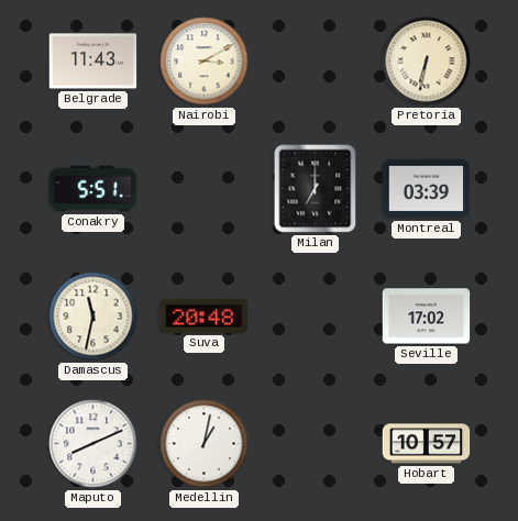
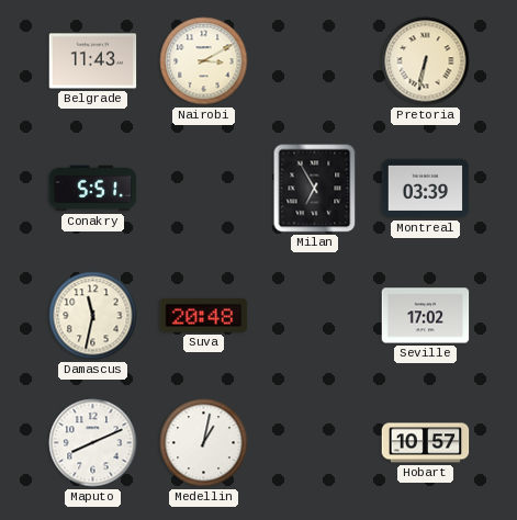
Milan: 7:00 -> 6:55 (315, 189)
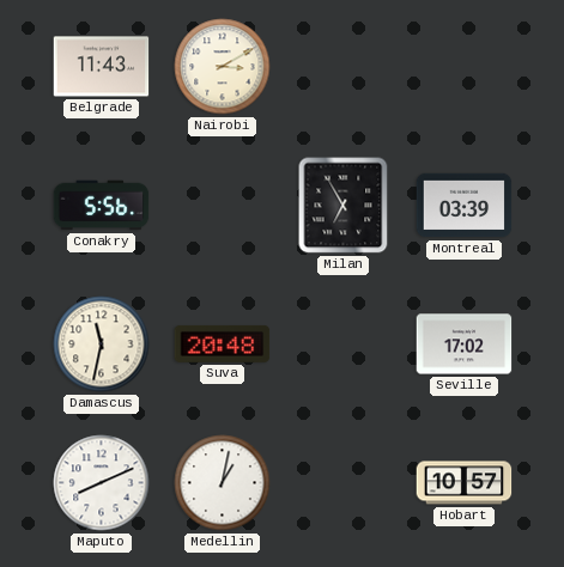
Pretoria: 6:32 -> none (426, 61)
Conakry: 5:51 -> 5:56 (102, 206)
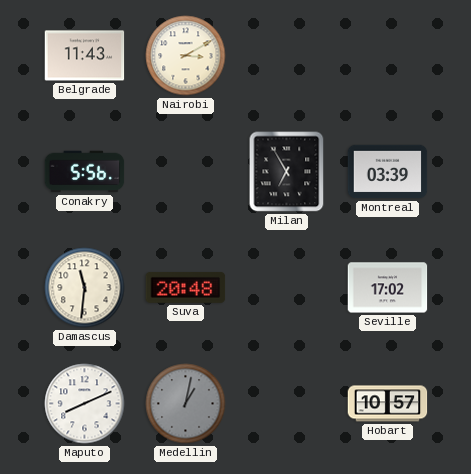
Damascus: 11:32 -> 11:31 (85, 288)
Medellin dial: white -> grey (186, 404)
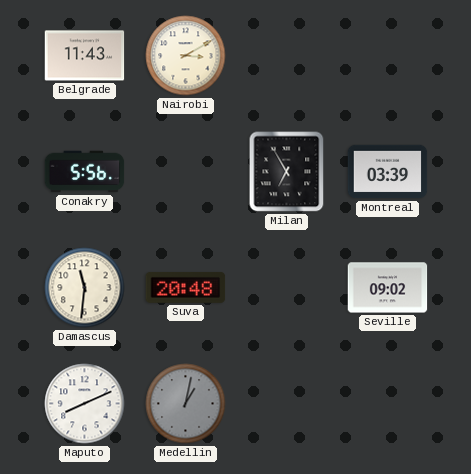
Seville: 17:02 -> 09:02 (388, 288)
Hobart: 10:57 -> none (388, 404)
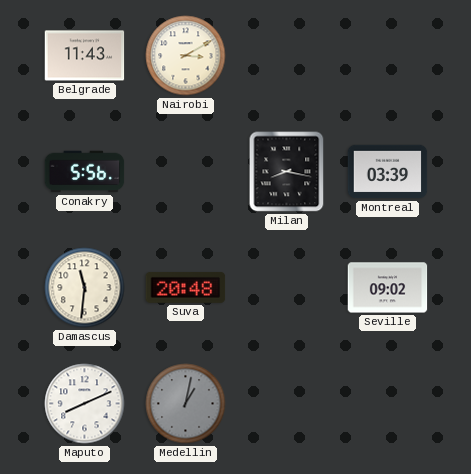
Milan: 6:55 -> 8:17 (287, 172)
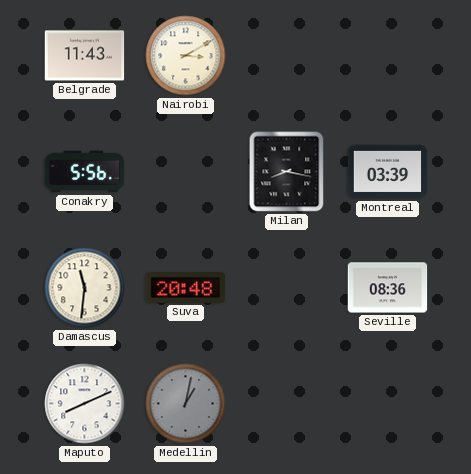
Seville: 09:02 -> 08:36 (388, 288)
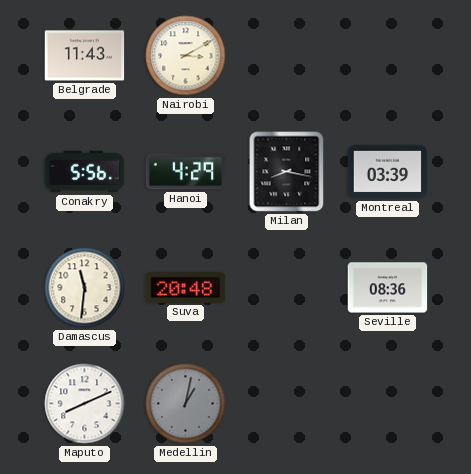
Hanoi: none -> 4:29 (186, 172)
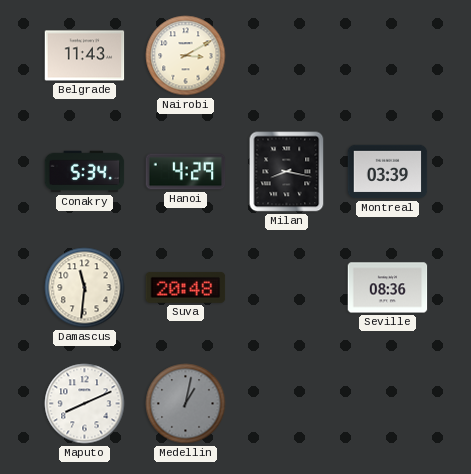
Conakry: 5:56 -> 5:34 (85, 172)
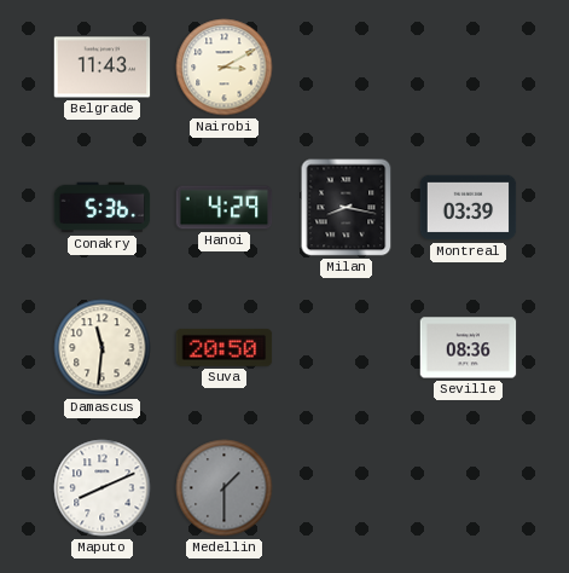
Conakry: 5:34 -> 5:36 (103, 208)
Suva: 20:48 -> 20:50 (225, 347)
Medellin: 1:02 -> 1:30 (225, 488)
